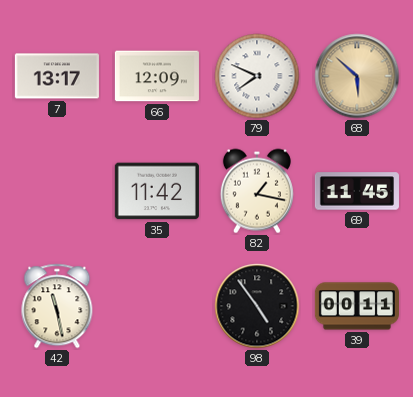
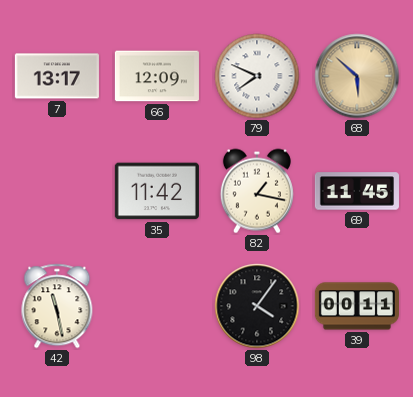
98: 4:54 -> 4:06 (257, 306)
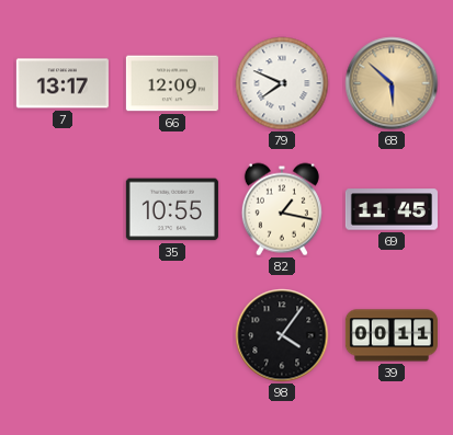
35: 11:42 -> 10:55 (172, 209)
42: 11:28 -> none (57, 306)
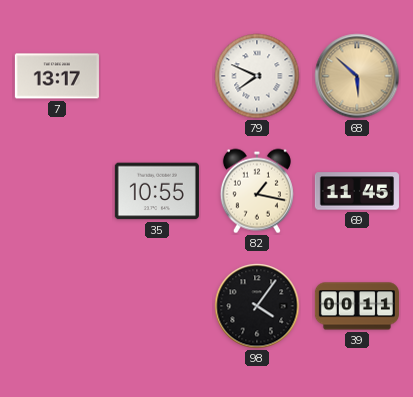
66: 12:09 -> none (172, 83)
